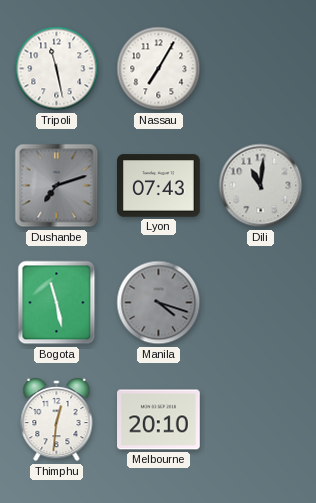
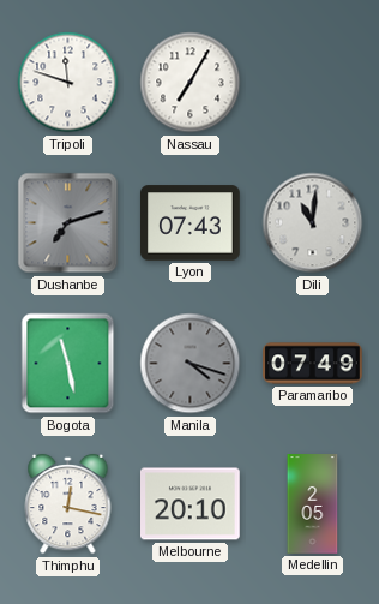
Tripoli: 11:28 -> 11:48 (68, 83)
Paramaribo: none -> 07:49 (313, 364)
Thimphu: 12:31 -> 12:17 (68, 504)
Medellin: none -> 2:05 (313, 504)
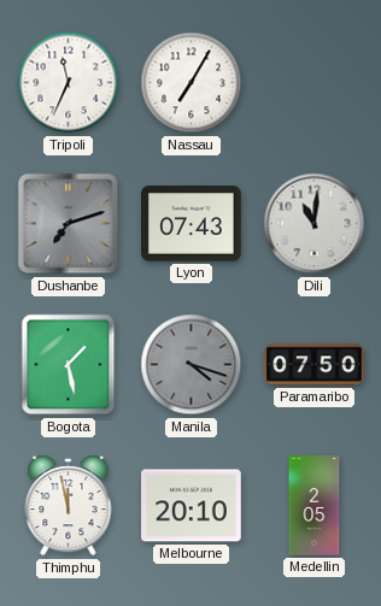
Tripoli: 11:48 -> 11:34 (69, 83)
Bogota: 11:28 -> 1:28 (69, 365)
Paramaribo: 07:49 -> 07:50 (315, 365)
Thimphu: 12:17 -> 11:58 (69, 506)
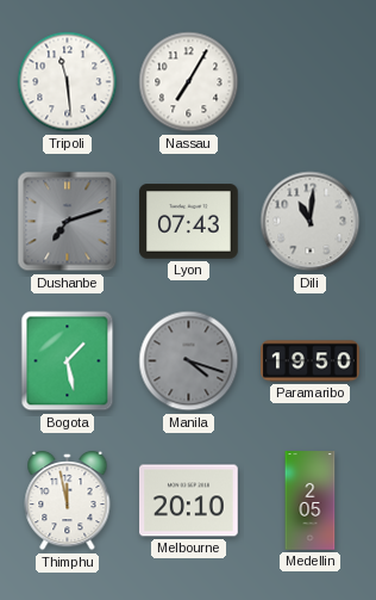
Tripoli: 11:34 -> 11:29 (68, 82)
Paramaribo: 07:50 -> 19:50 (311, 361)
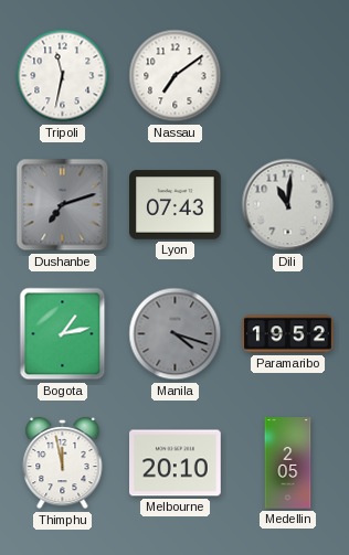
Tripoli: 11:29 -> 11:32 (63, 76)
Nassau: 7:05 -> 7:09 (176, 76)
Bogota: 1:28 -> 1:13 (63, 334)
Paramaribo: 19:50 -> 19:52 (288, 334)
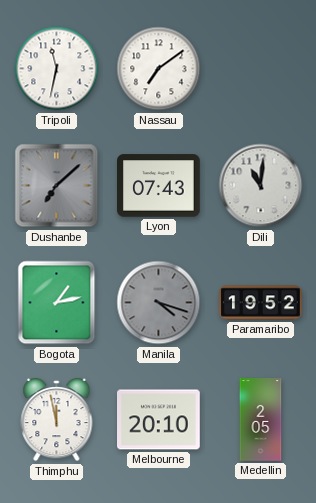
Dushanbe: 7:12 -> 7:08 (57, 186)
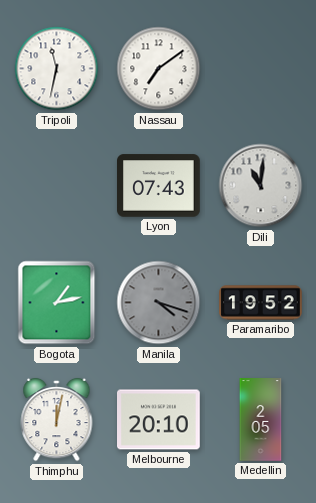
Dushanbe: 7:08 -> none (57, 186)
Thimphu: 11:58 -> 12:02 (57, 420)
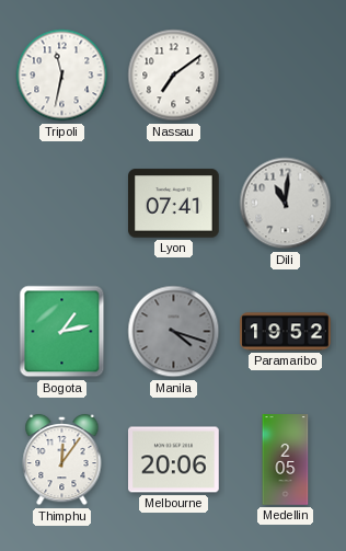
Lyon: 07:43 -> 07:41 (174, 204)
Thimphu: 12:02 -> 12:06 (62, 460)
Melbourne: 20:10 -> 20:06 (174, 460)
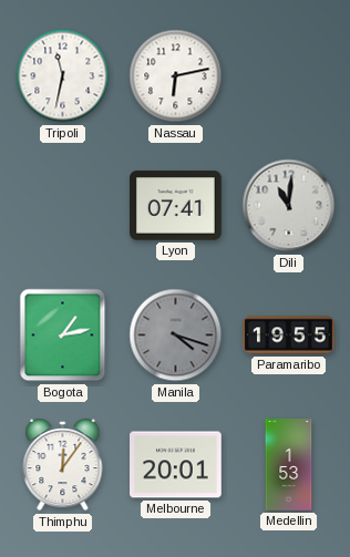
Nassau: 7:09 -> 6:13 (176, 76)
Paramaribo: 19:52 -> 19:55 (289, 336)
Melbourne: 20:06 -> 20:01 (176, 465)
Medellin: 2:05 -> 1:53 (289, 465)
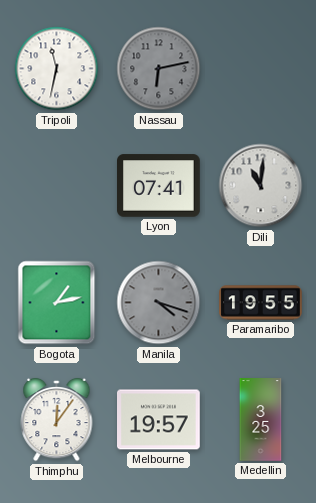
Nassau dial: white -> grey (159, 69)
Melbourne: 20:01 -> 19:57 (159, 420)
Medellin: 1:53 -> 3:25 (261, 420)
